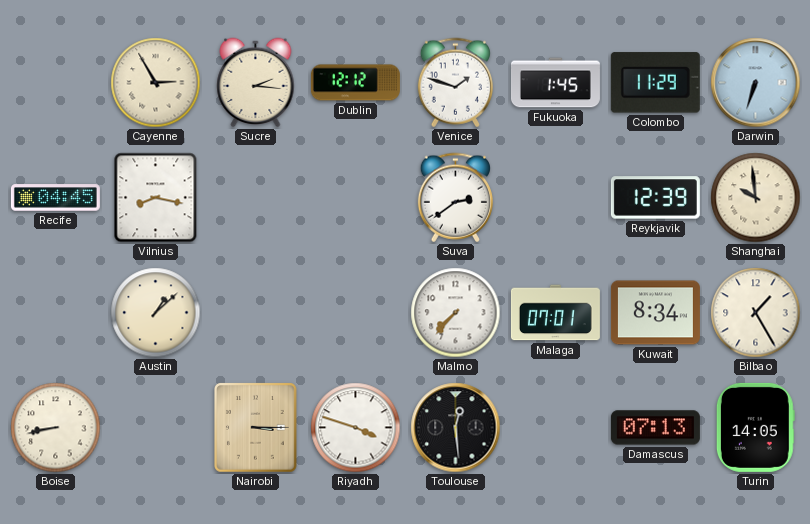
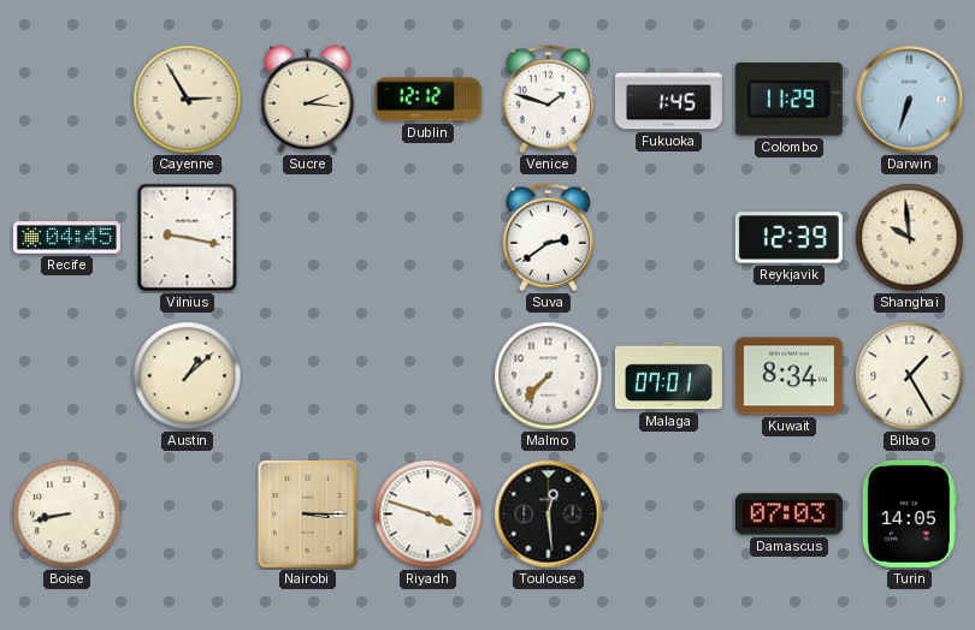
Vilnius: 8:17 -> 9:17 (188, 238)
Damascus: 07:13 -> 07:03 (788, 515)
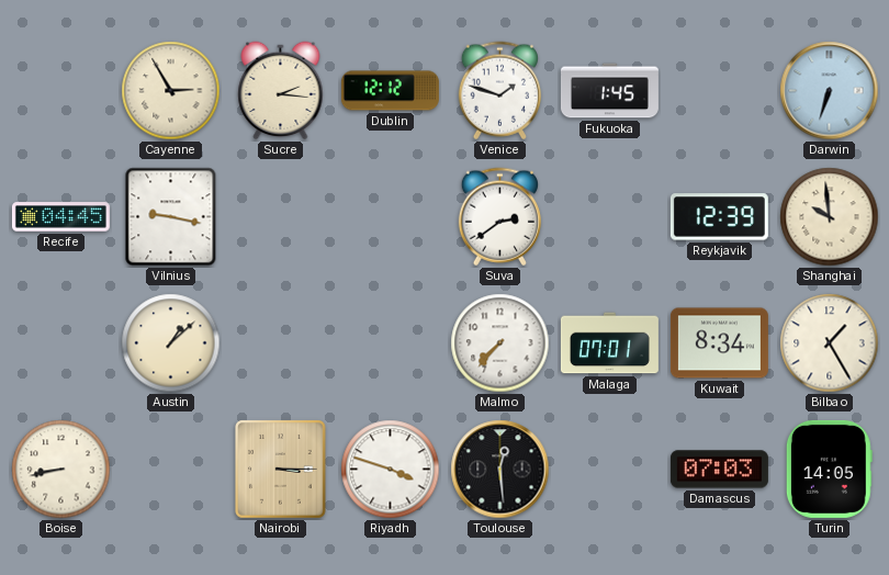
Colombo: 11:29 -> none (788, 100)
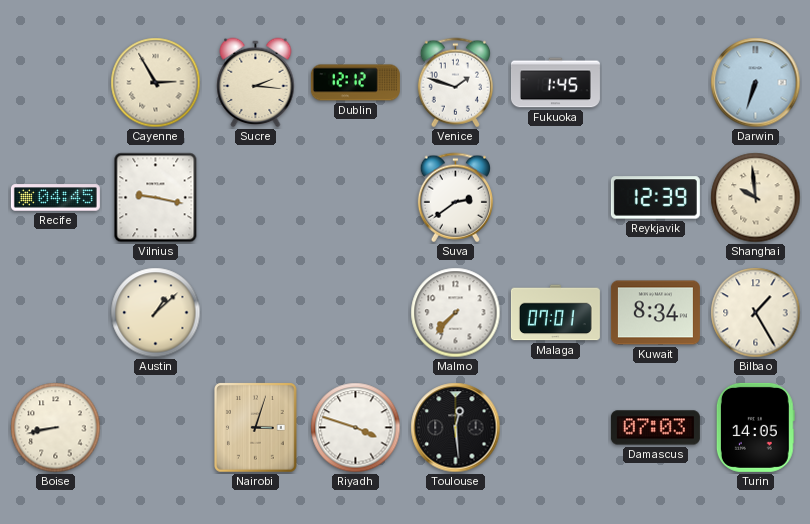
Nairobi: 3:15 -> 3:03 (256, 428)
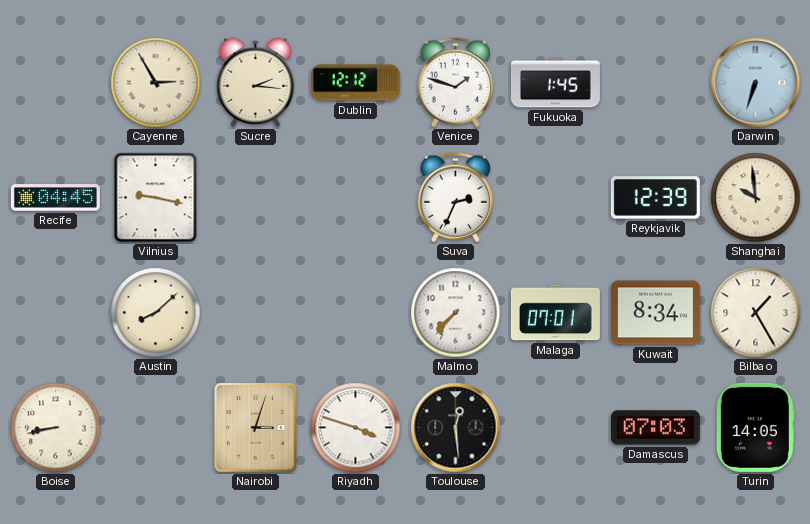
Suva: 2:39 -> 2:34 (455, 198)
Austin: 1:08 -> 8:08 (156, 313)
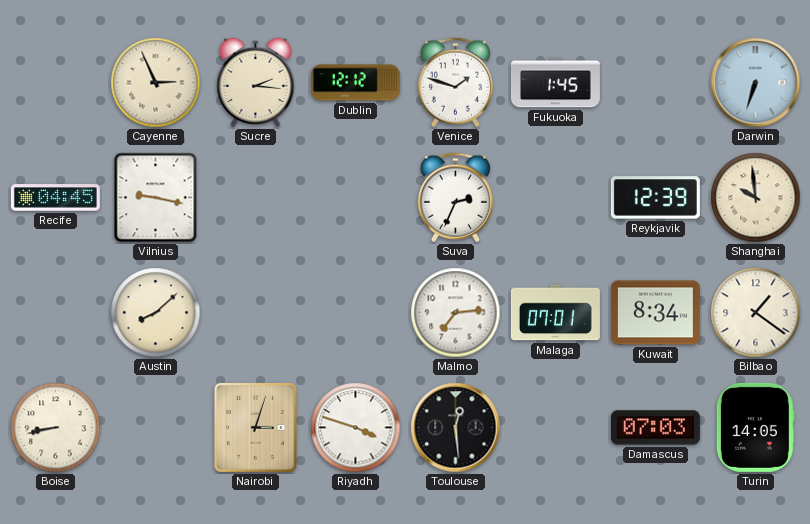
Cayenne: 2:55 -> 2:56 (156, 83)
Malmo: 7:37 -> 7:14 (456, 313)
Bilbao: 1:25 -> 1:21 (756, 313)
